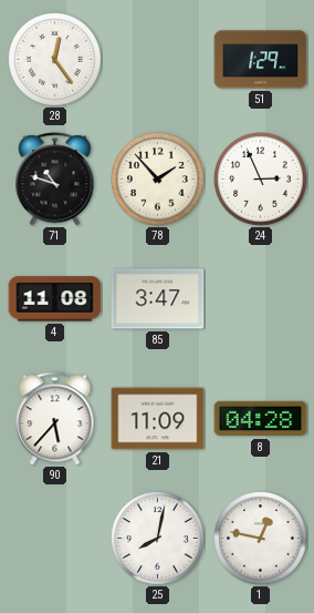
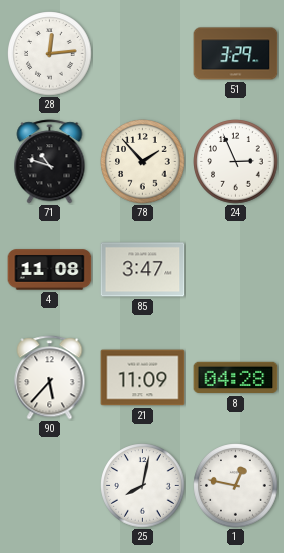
28: 12:24 -> 12:14 (50, 54)
51: 1:29 -> 3:29 (236, 54)
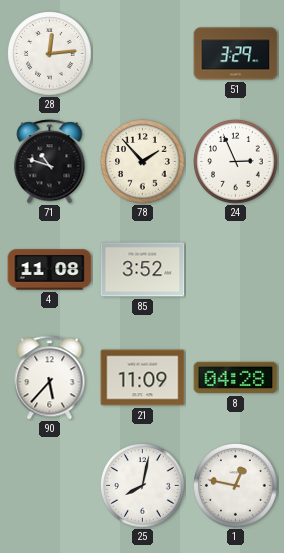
85: 3:47 -> 3:52 (143, 270)
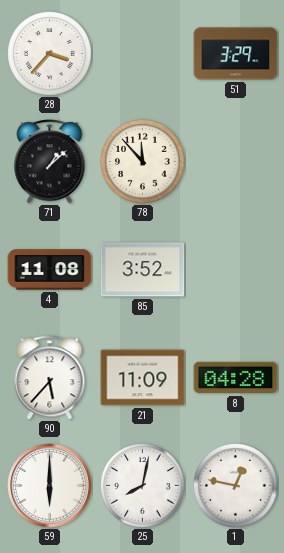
28: 12:14 -> 3:37 (50, 54)
71: 10:48 -> 1:08 (50, 162)
78: 1:53 -> 11:53 (143, 162)
24: 2:56 -> none (236, 162)
59: none -> 6:00 (50, 486)
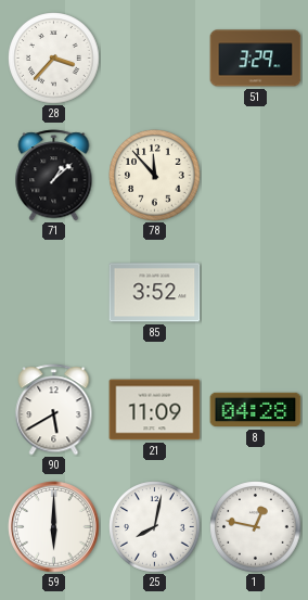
4: 11:08 -> none (50, 270)
90: 5:37 -> 5:40 (54, 410)
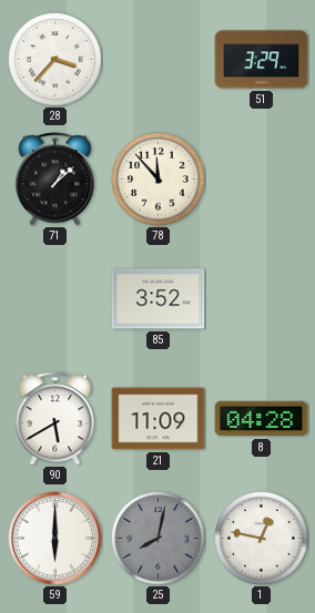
25 dial: white -> grey (159, 539)
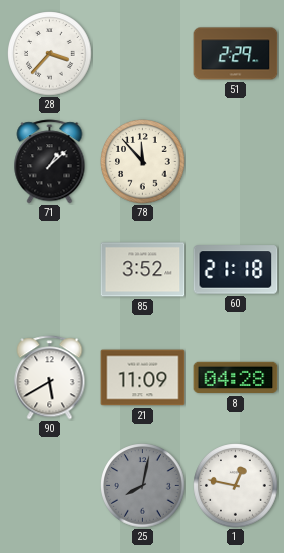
51: 3:29 -> 2:29 (236, 54)
60: none -> 21:18 (236, 270)
59: 6:00 -> none (55, 539)
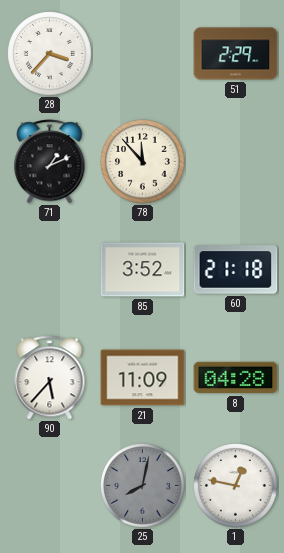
71: 1:08 -> 1:11 (50, 162)
90: 5:40 -> 5:37 (50, 378)
